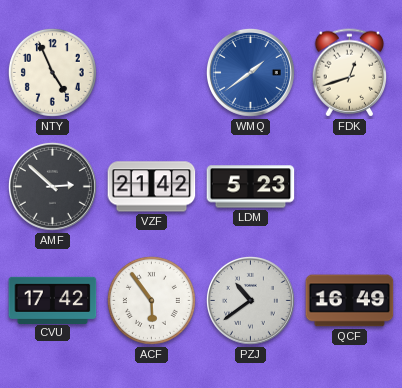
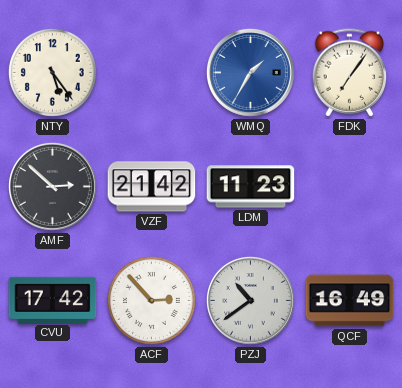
NTY: 4:56 -> 5:24 (52, 72)
WMQ: 1:39 -> 1:35 (250, 72)
FDK: 12:42 -> 7:06 (350, 73)
LDM: 5:23 -> 11:23 (251, 187)
ACF: 5:54 -> 2:53 (151, 300)
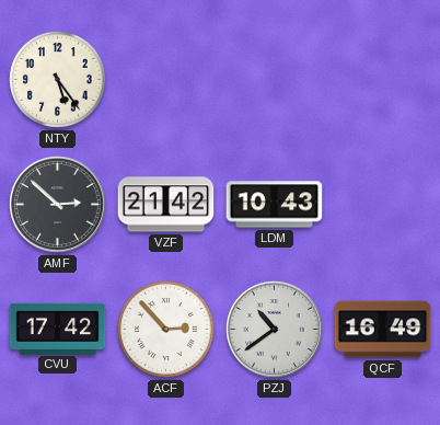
WMQ: 1:35 -> none (250, 72)
FDK: 7:06 -> none (350, 73)
LDM: 11:23 -> 10:43 (275, 205)
